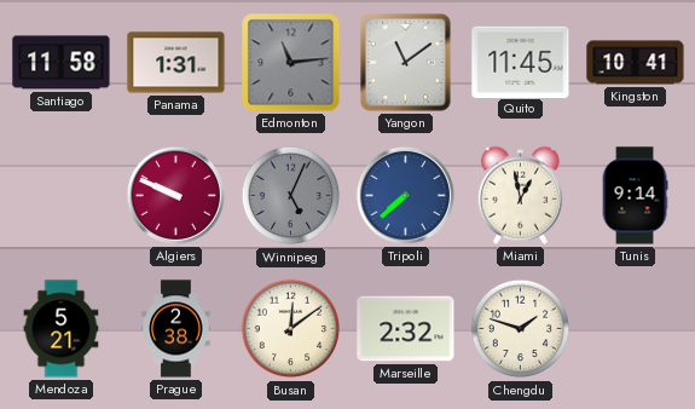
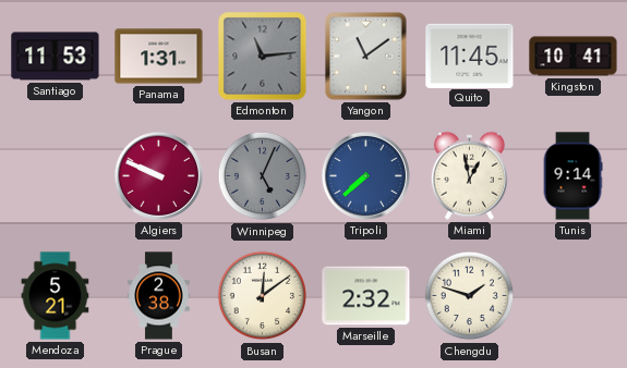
Santiago: 11:58 -> 11:53 (56, 57)
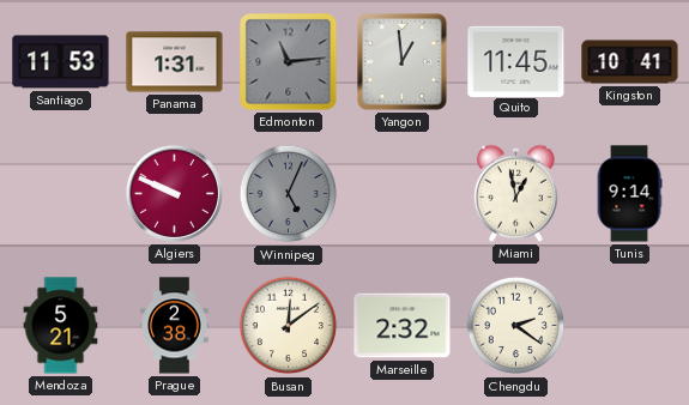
Yangon: 11:09 -> 12:59 (403, 62)
Tripoli: 7:38 -> none (365, 175)
Chengdu: 1:48 -> 2:21 (516, 326)
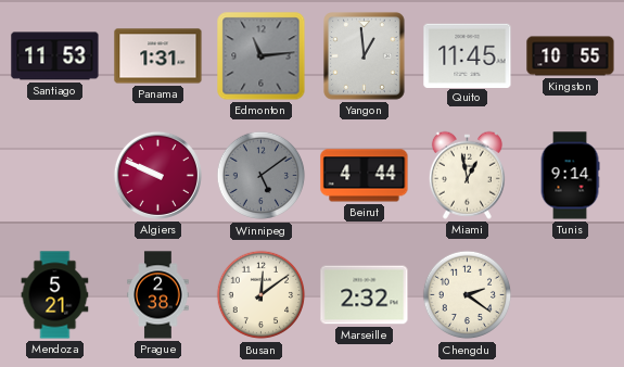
Kingston: 10:41 -> 10:55 (571, 56)
Winnipeg: 5:04 -> 5:09 (262, 176)
Beirut: none -> 4:44 (365, 176)
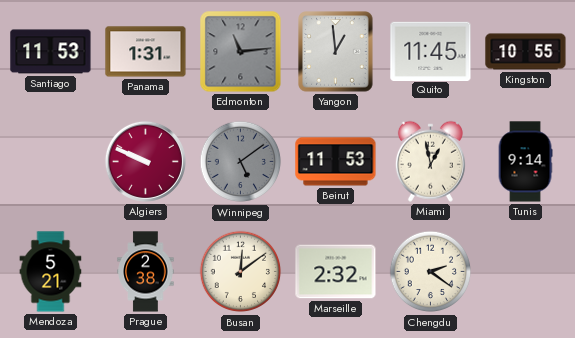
Beirut: 4:44 -> 11:53 (336, 162)
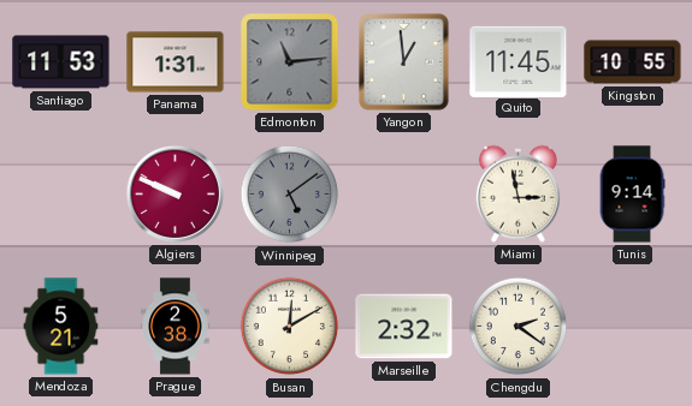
Beirut: 11:53 -> none (336, 162)
Miami: 12:58 -> 2:58 (517, 193)
Busan: 12:09 -> 12:10 (290, 327)
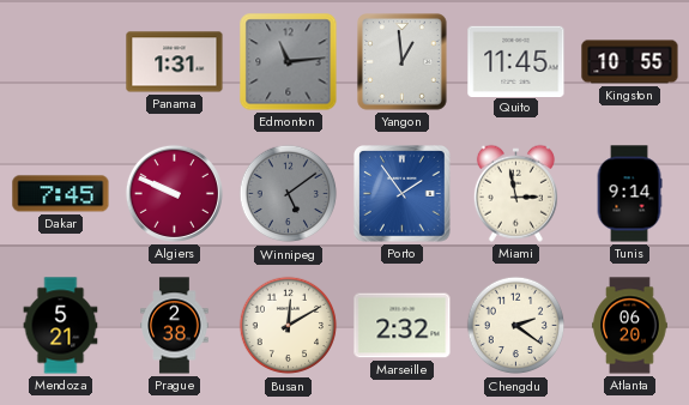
Santiago: 11:53 -> none (61, 62)
Dakar: none -> 7:45 (61, 194)
Porto: none -> 1:54 (403, 194)
Atlanta: none -> 06:20 (630, 326)
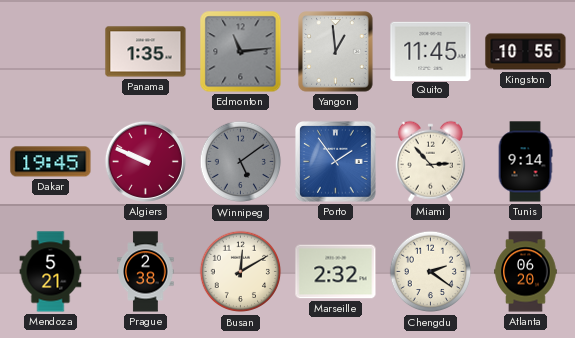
Panama: 1:31 -> 1:35 (146, 52)
Dakar: 7:45 -> 19:45 (51, 162)
Miami: 2:58 -> 2:53 (430, 161)
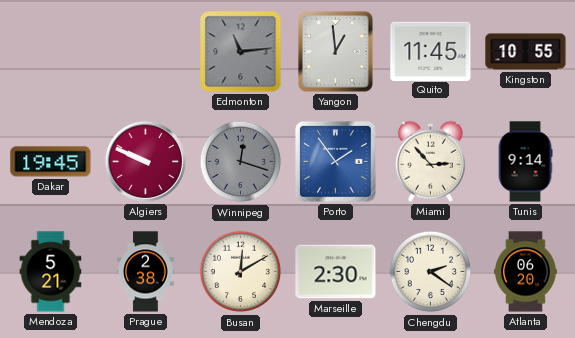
Panama: 1:35 -> none (146, 52)
Winnipeg: 5:09 -> 12:18 (241, 162)
Marseille: 2:32 -> 2:30 (336, 272)
